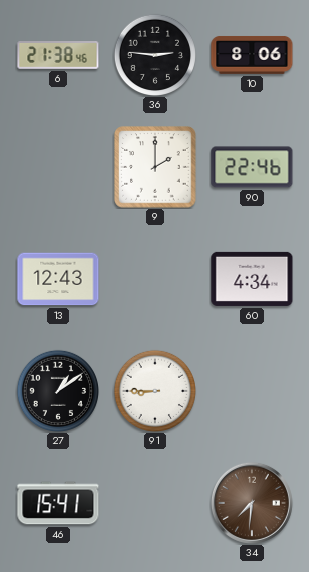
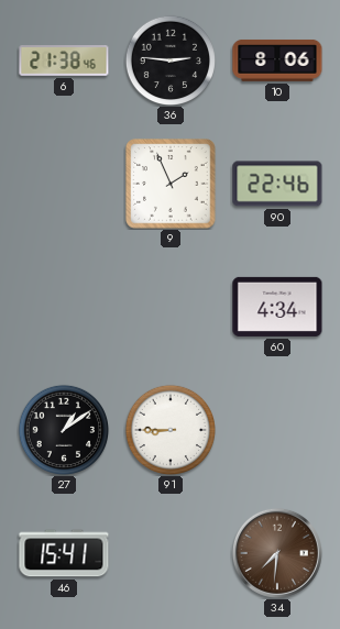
9: 2:00 -> 1:56 (171, 184)
13: 12:43 -> none (58, 279)
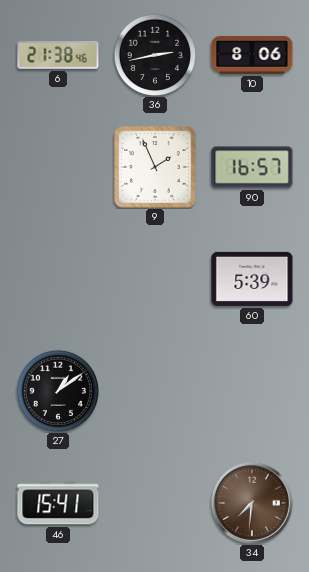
36: 2:46 -> 2:43 (154, 54)
90: 22:46 -> 16:57 (252, 167)
60: 4:34 -> 5:39 (252, 279)
91: 8:45 -> none (169, 429)
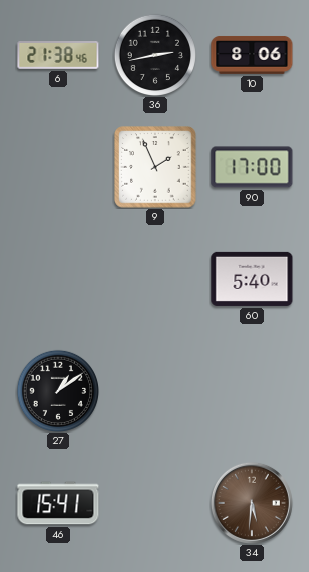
90: 16:57 -> 17:00 (252, 167)
60: 5:39 -> 5:40 (252, 279)
34: 7:31 -> 5:31 (252, 503)
